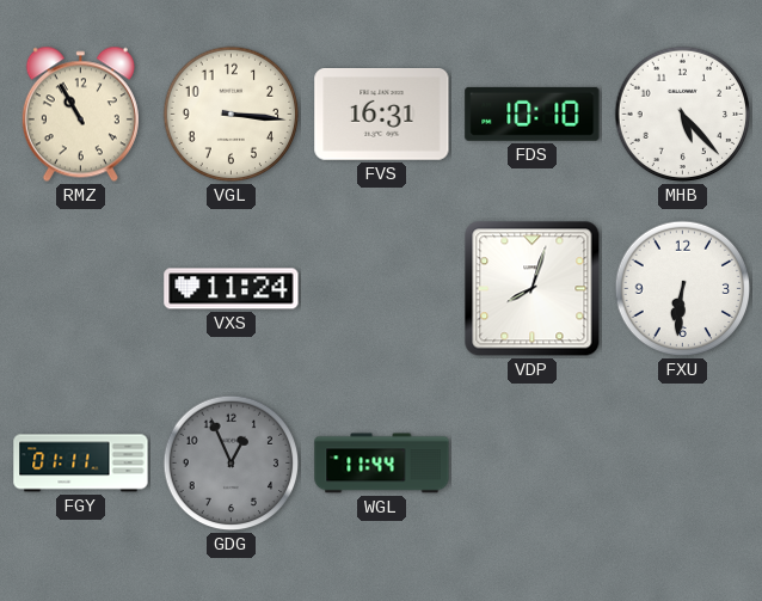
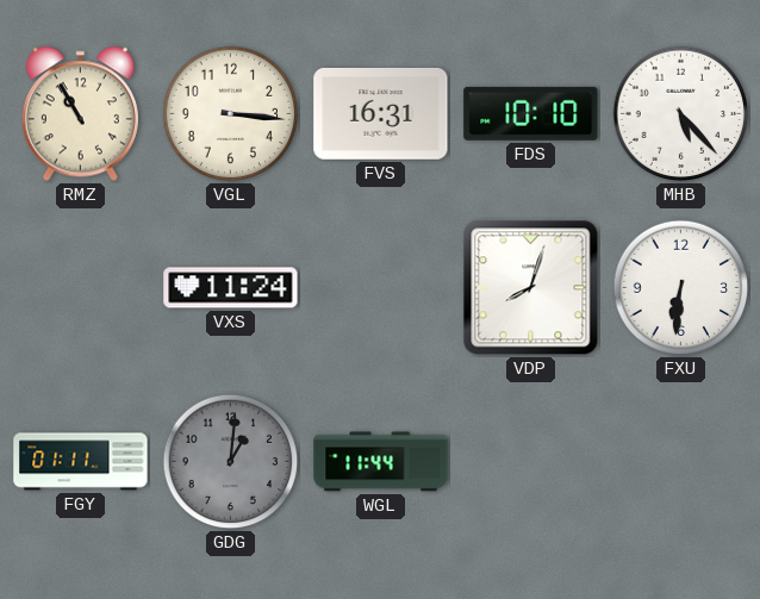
GDG: 12:56 -> 1:01 (231, 462)
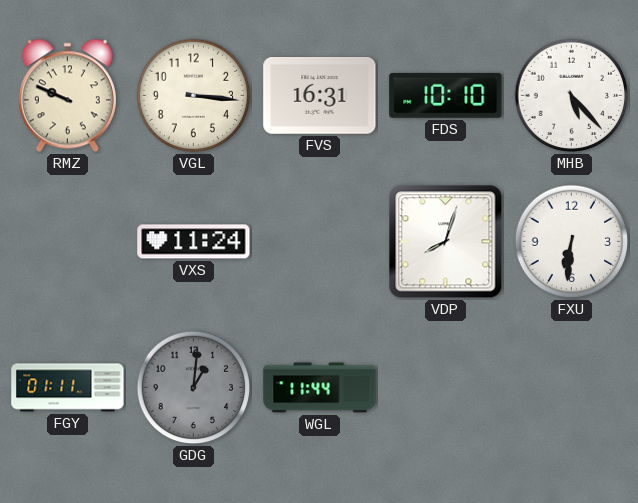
RMZ: 10:55 -> 9:49 (67, 96)
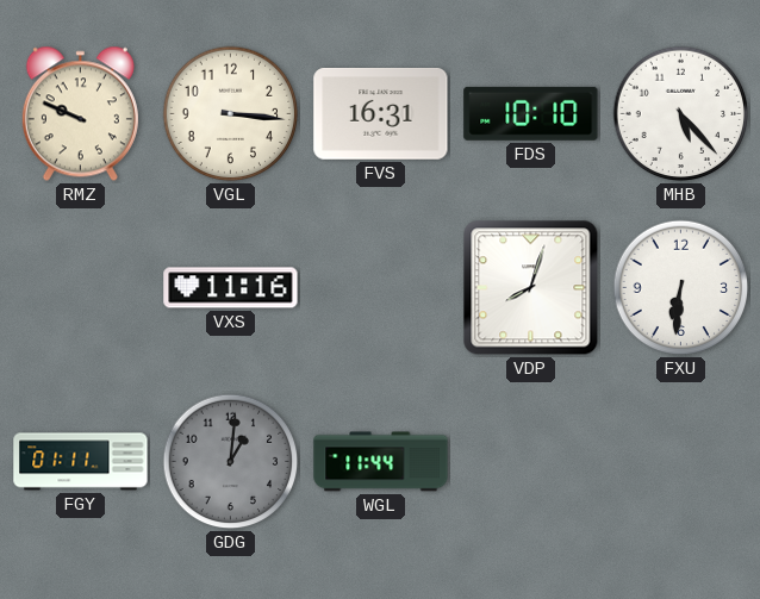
VXS: 11:24 -> 11:16 (231, 288)
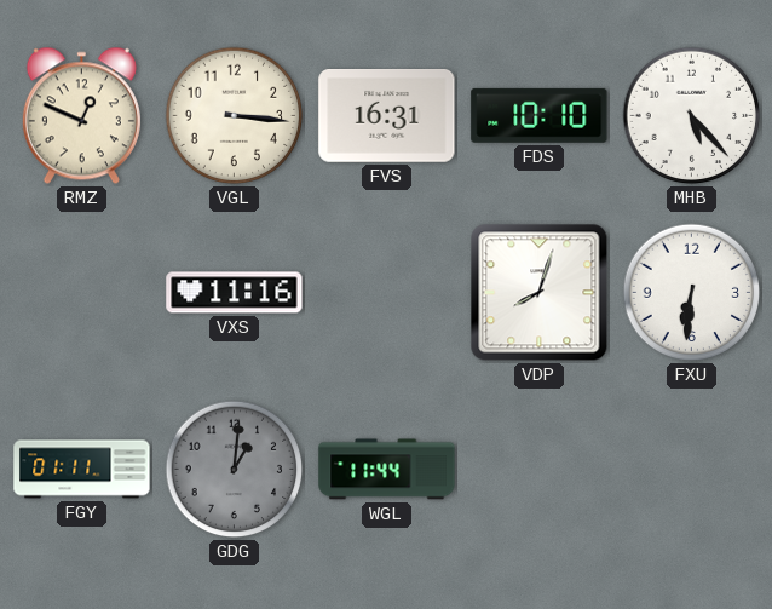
RMZ: 9:49 -> 12:49 (81, 116)
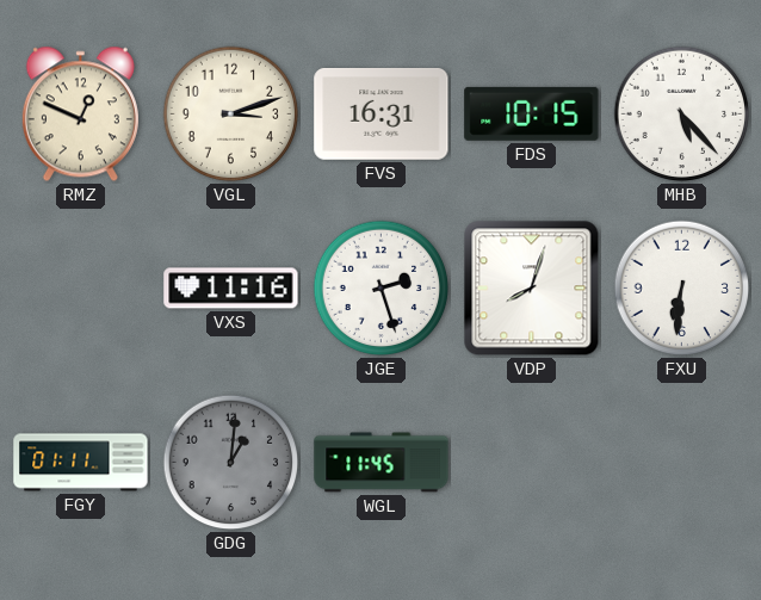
VGL: 3:16 -> 3:12 (231, 115)
FDS: 10:10 -> 10:15 (532, 113)
JGE: none -> 2:27 (382, 289)
WGL: 11:44 -> 11:45 (382, 463)
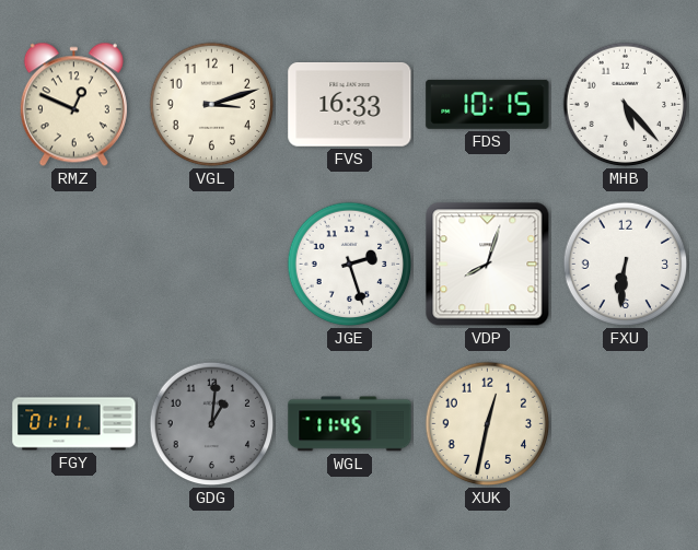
FVS: 16:31 -> 16:33 (350, 105)
VXS: 11:16 -> none (231, 289)
XUK: none -> 12:32 (488, 424)
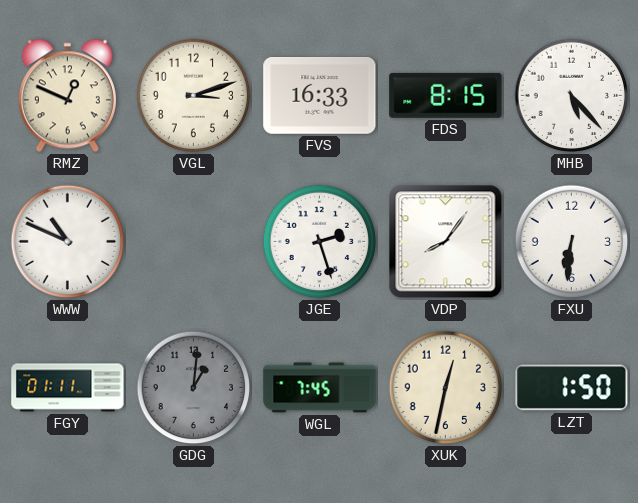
FDS: 10:15 -> 8:15 (446, 95)
WWW: none -> 10:49 (68, 242)
VDP: 8:03 -> 8:06 (446, 242)
WGL: 11:45 -> 7:45 (320, 388)
LZT: none -> 1:50 (572, 388)
